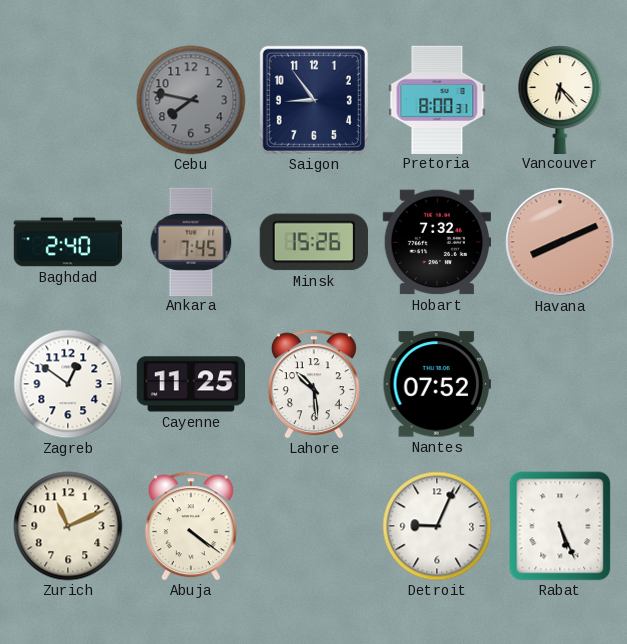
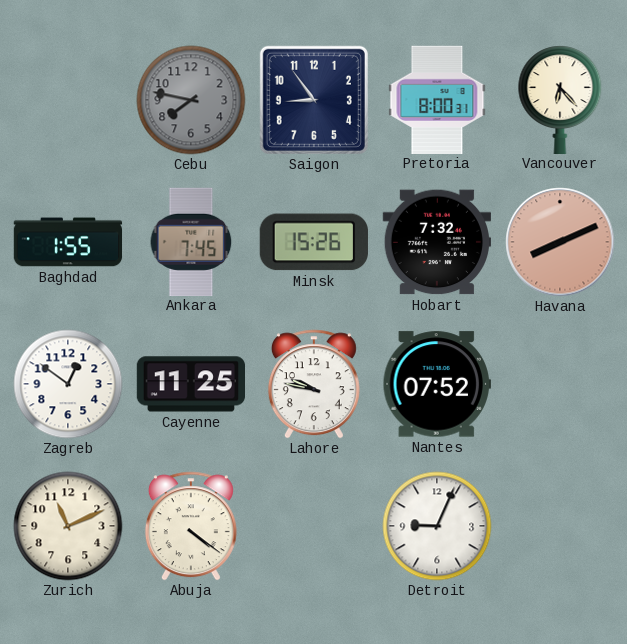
Baghdad: 2:40 -> 1:55 (68, 242)
Lahore: 10:29 -> 9:47 (314, 384)
Rabat: 5:26 -> none (560, 526)
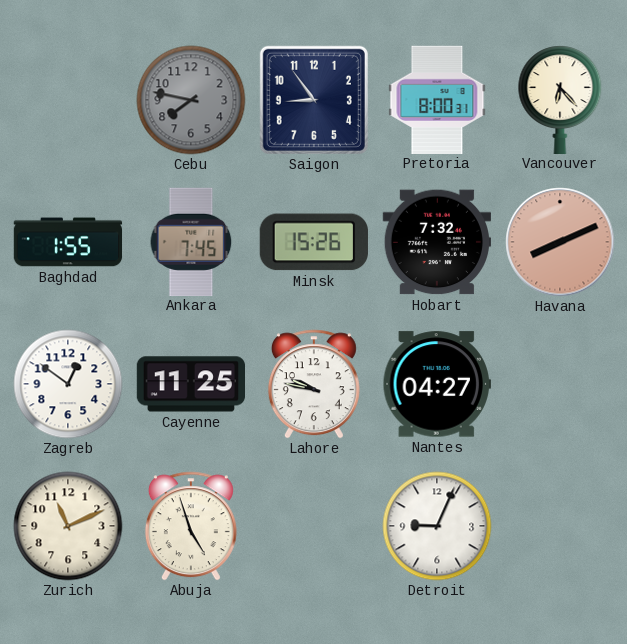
Nantes: 07:52 -> 04:27 (436, 384)
Abuja: 4:21 -> 4:57 (191, 526)
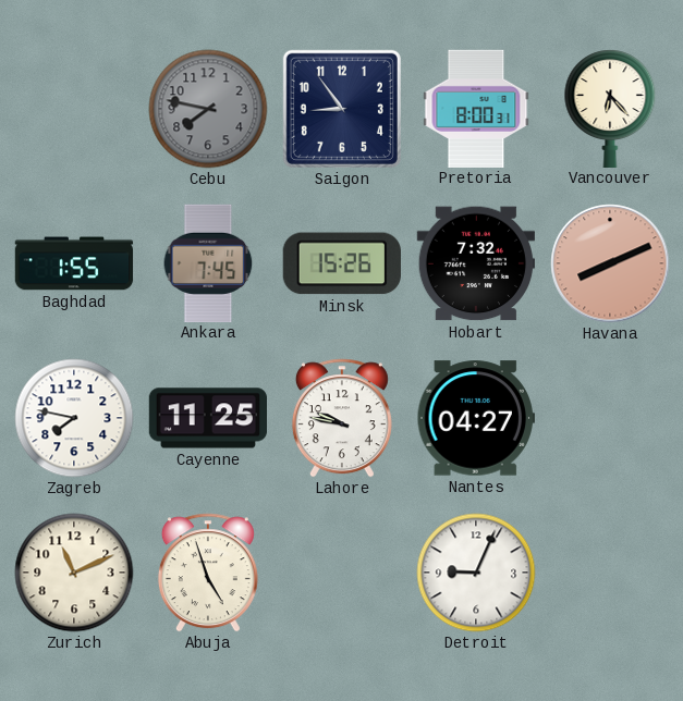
Zagreb: 12:51 -> 7:47 (74, 418)
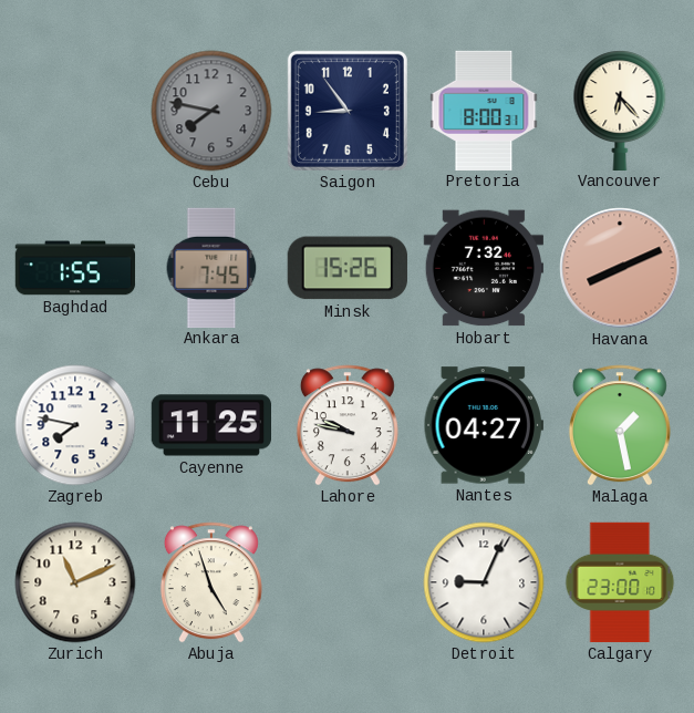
Malaga: none -> 1:28 (620, 425)
Calgary: none -> 23:00 (620, 582)
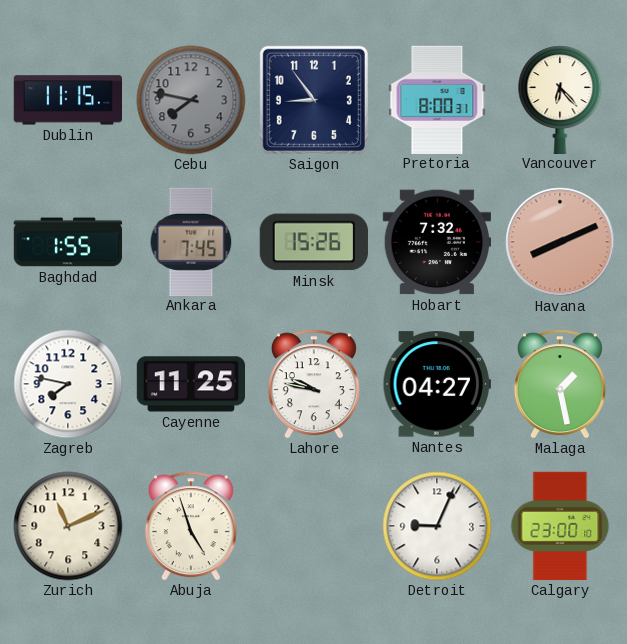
Dublin: none -> 11:15 (67, 100)
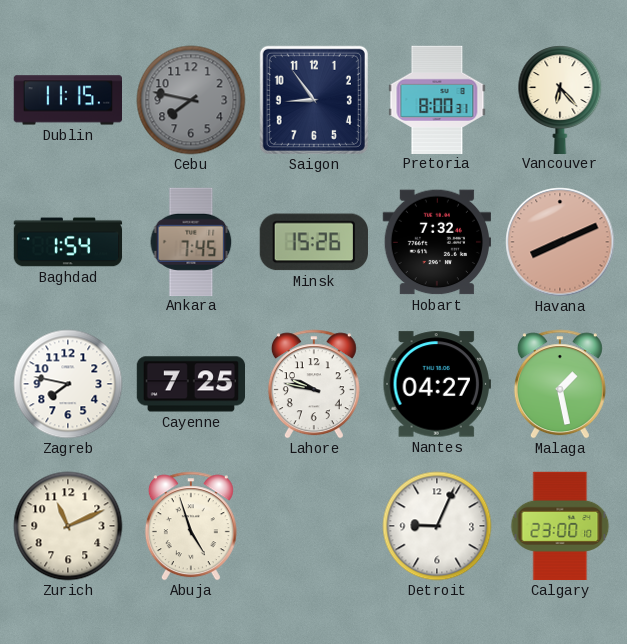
Baghdad: 1:55 -> 1:54 (68, 242)
Cayenne: 11:25 -> 7:25 (191, 384)
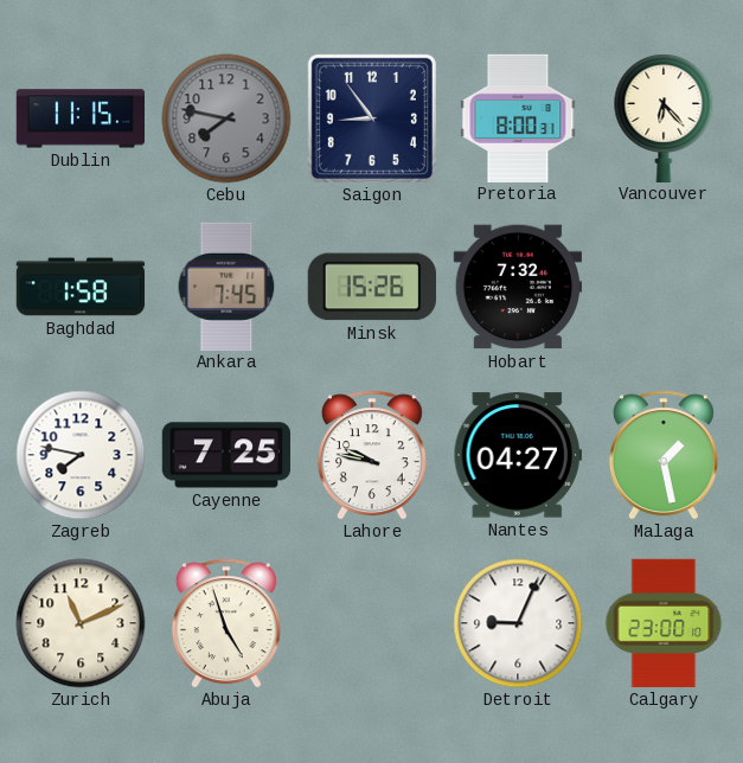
Baghdad: 1:54 -> 1:58 (81, 287)
Havana: 8:11 -> none (560, 242)
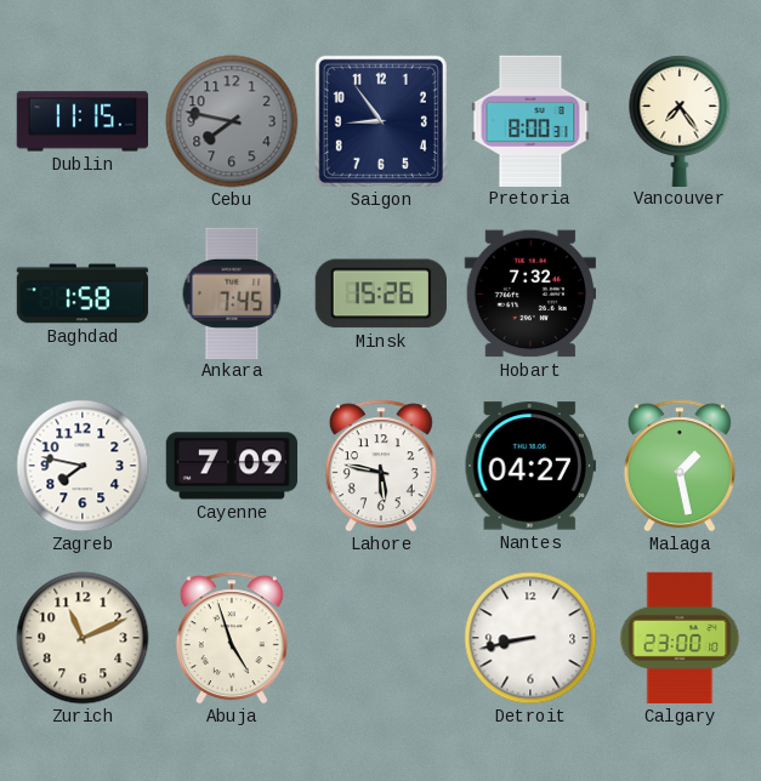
Vancouver: 6:23 -> 7:24 (680, 120)
Cayenne: 7:25 -> 7:09 (232, 466)
Lahore: 9:47 -> 5:47 (381, 466)
Detroit: 9:04 -> 8:43 (530, 638)
